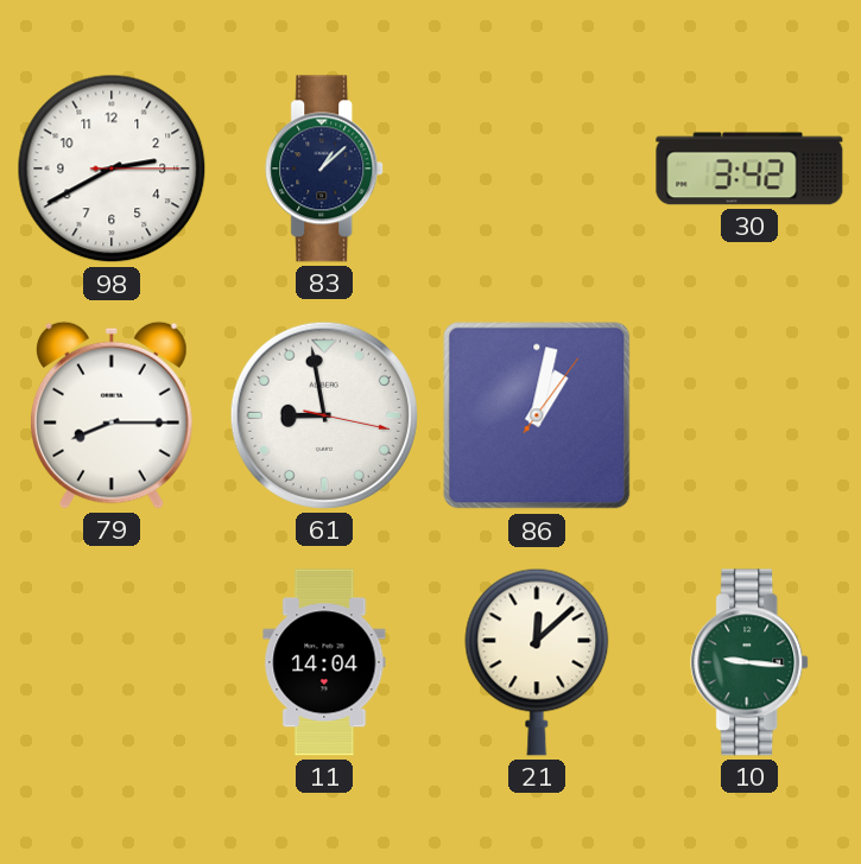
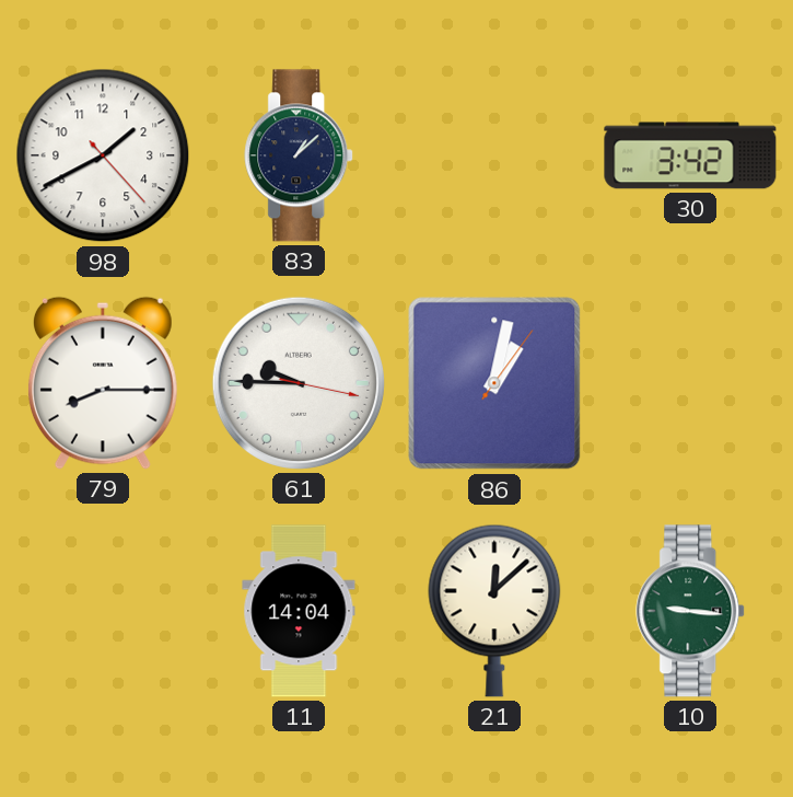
98: 2:40 -> 1:40 (103, 155)
61: 8:58 -> 9:45 (299, 383)
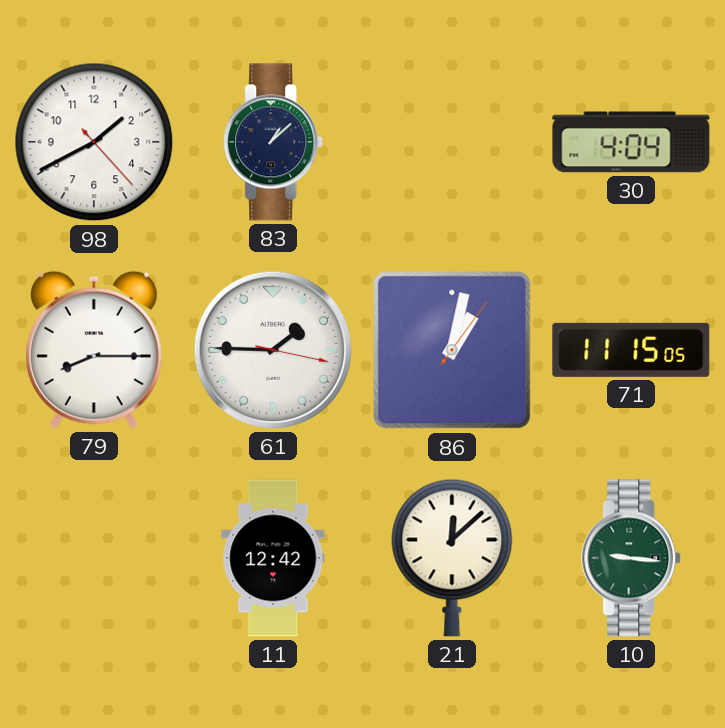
30: 3:42 -> 4:04 (631, 142)
61: 9:45 -> 1:45 (273, 350)
71: none -> 11:15 (631, 350)
11: 14:04 -> 12:42 (273, 558)
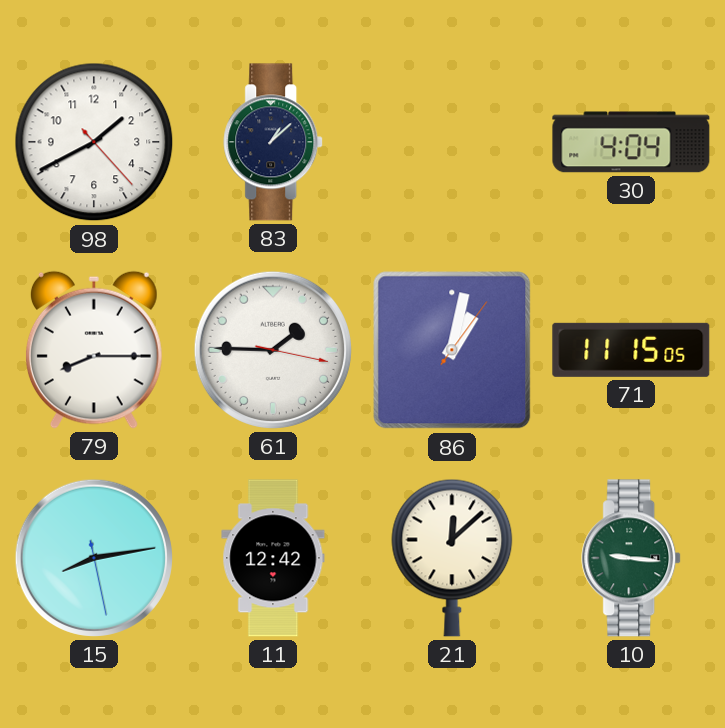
15: none -> 8:13 (94, 558)
